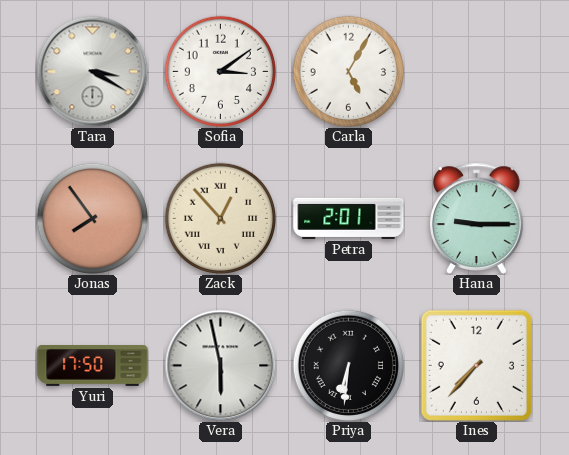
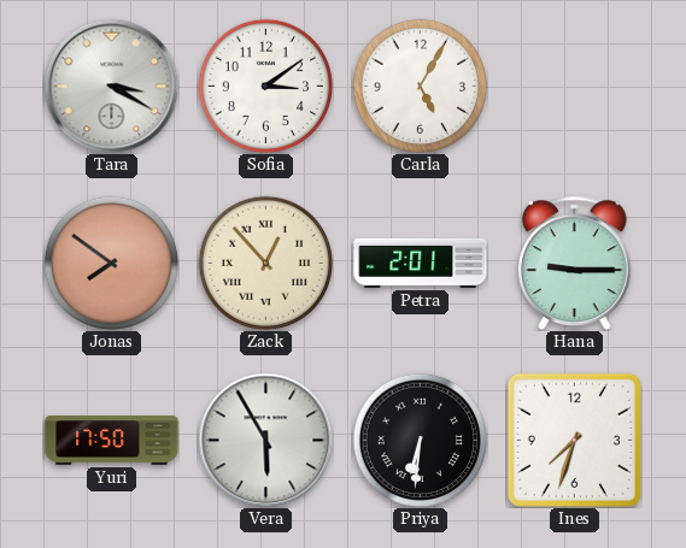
Jonas: 7:54 -> 7:51 (111, 263)
Vera: 5:58 -> 5:55 (265, 440)
Ines: 7:37 -> 7:33 (574, 440)
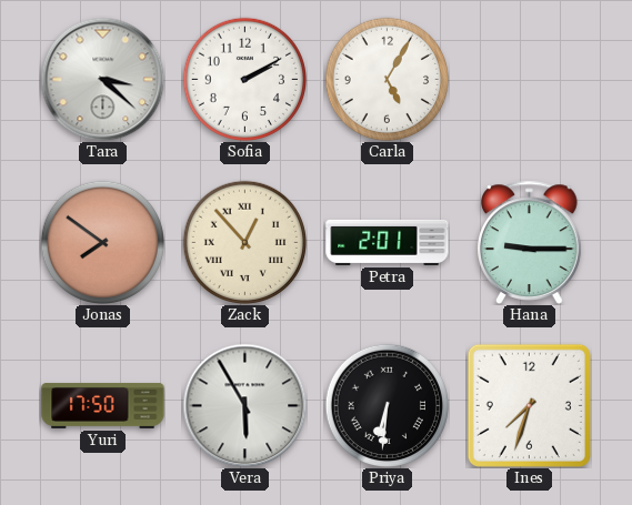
Tara: 3:20 -> 3:22 (102, 79)
Sofia: 3:09 -> 2:10 (244, 79)
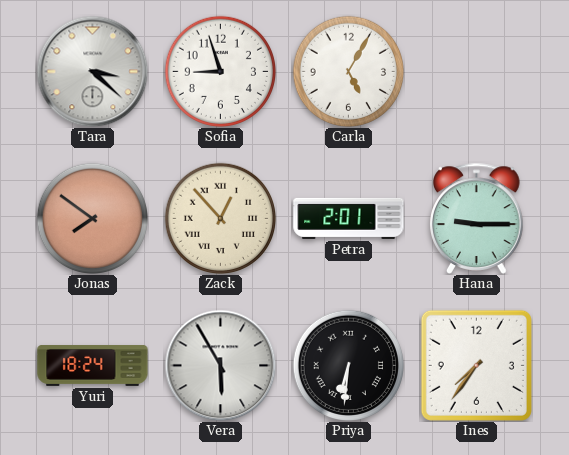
Sofia: 2:10 -> 8:57 (220, 71)
Yuri: 17:50 -> 18:24 (93, 366)
Ines: 7:33 -> 7:36 (476, 365)
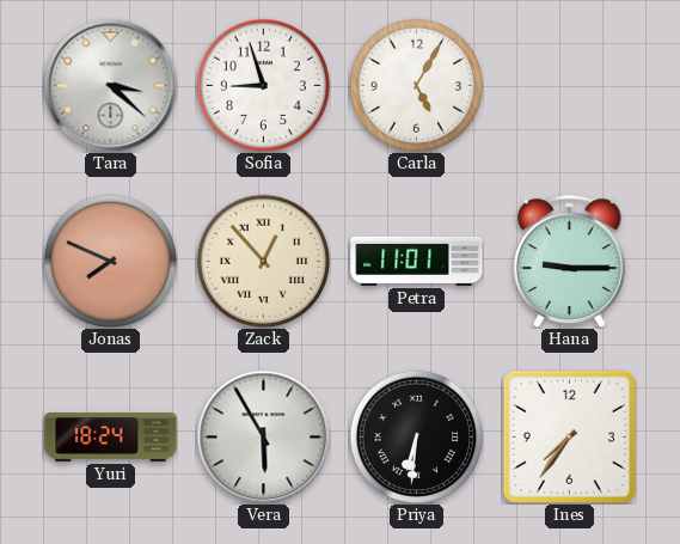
Jonas: 7:51 -> 7:49 (110, 261)
Petra: 2:01 -> 11:01 (417, 261)
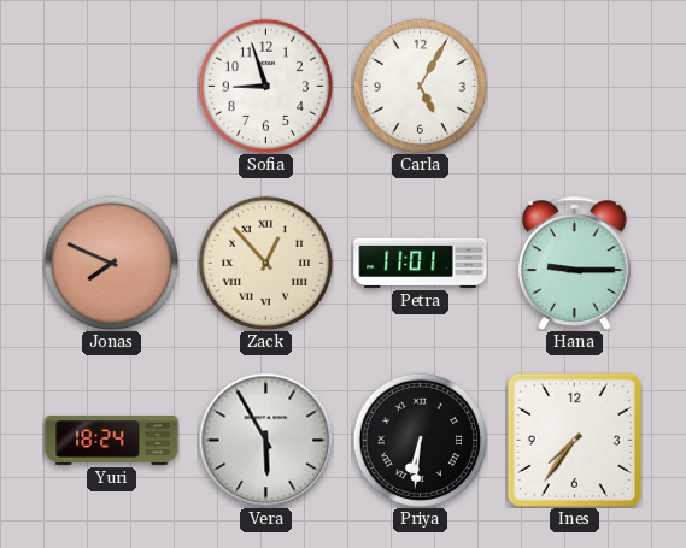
Tara: 3:22 -> none (110, 85)
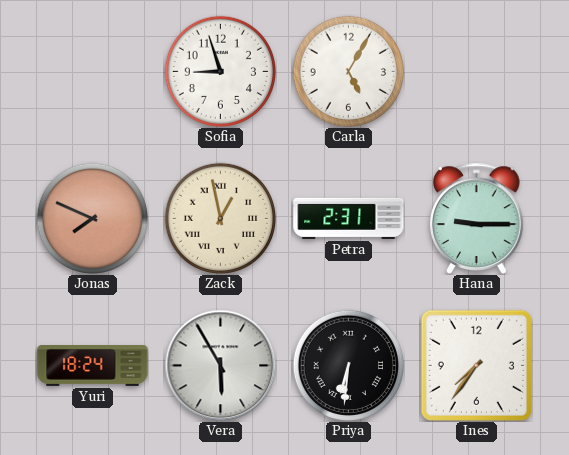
Zack: 12:53 -> 12:58 (220, 218)
Petra: 11:01 -> 2:31 (349, 218)
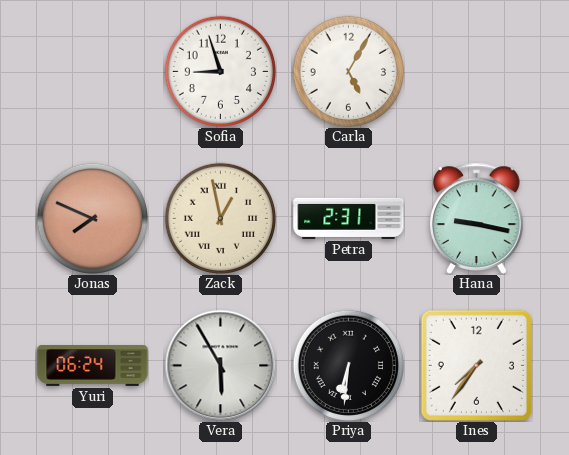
Hana: 9:15 -> 9:17 (477, 218)
Yuri: 18:24 -> 06:24 (93, 366)
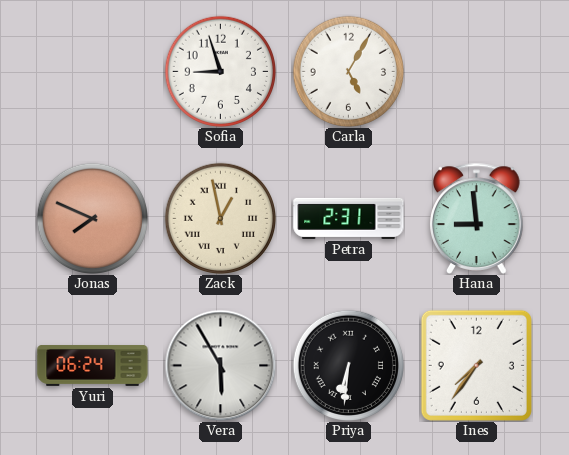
Hana: 9:17 -> 8:59 (477, 218)
